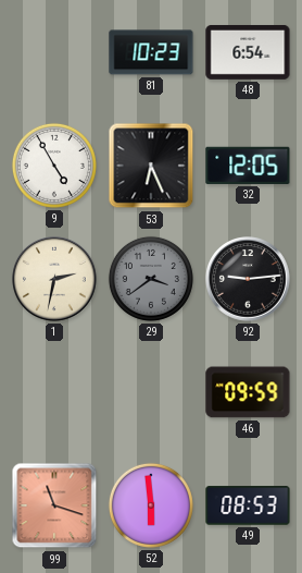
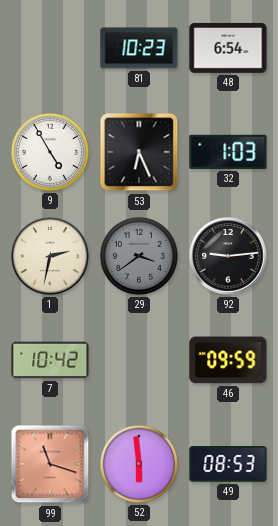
32: 12:05 -> 1:03 (228, 152)
7: none -> 10:42 (50, 360)
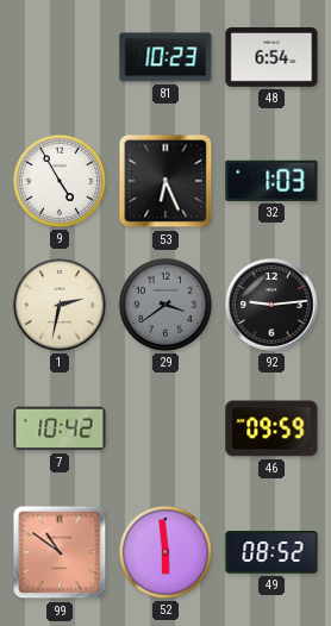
99: 11:18 -> 10:51 (60, 552)
49: 08:53 -> 08:52 (271, 552)
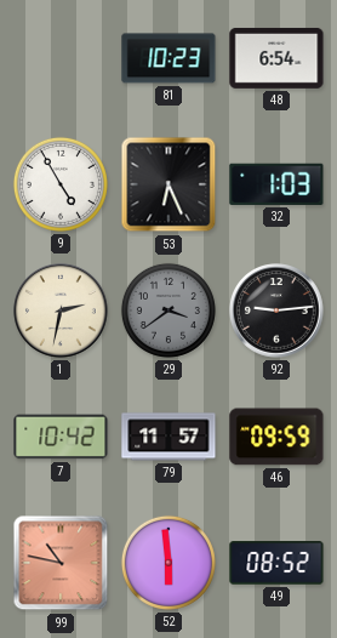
79: none -> 11:57 (168, 437)
99: 10:51 -> 10:47 (61, 563)
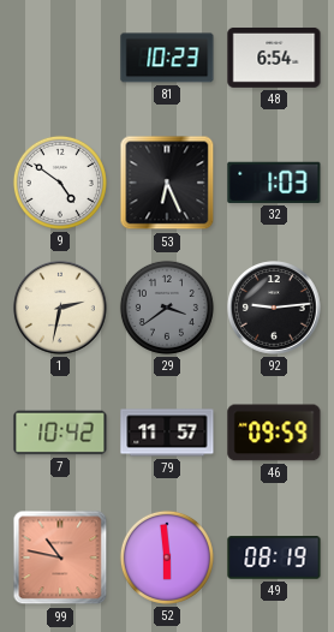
9: 4:55 -> 4:51 (60, 183)
49: 08:52 -> 08:19 (274, 558)
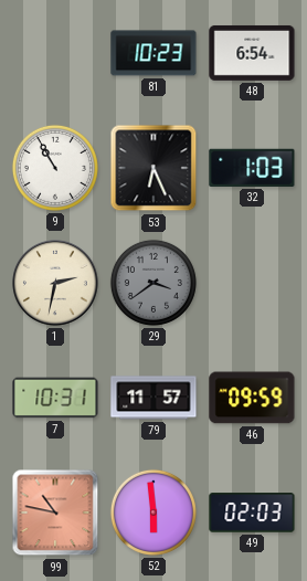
9: 4:51 -> 10:55 (55, 168)
92: 9:14 -> none (274, 308)
7: 10:42 -> 10:31 (55, 398)
49: 08:19 -> 02:03 (252, 513)
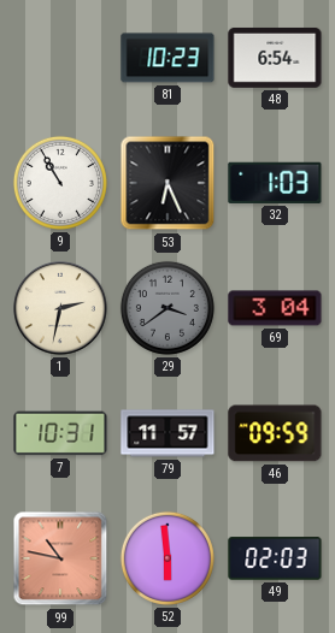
69: none -> 3:04 (275, 308)
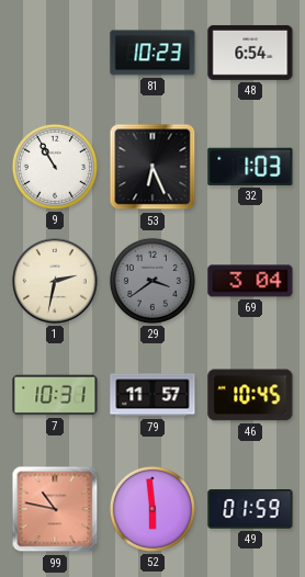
46: 09:59 -> 10:45 (250, 395)
49: 02:03 -> 01:59 (250, 509)
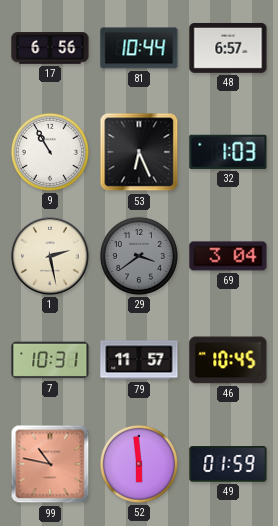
17: none -> 6:56 (50, 48)
81: 10:23 -> 10:44 (139, 48)
48: 6:54 -> 6:57 (228, 48)
1: 2:32 -> 2:28 (50, 256)
